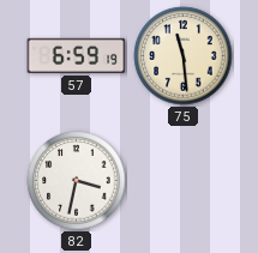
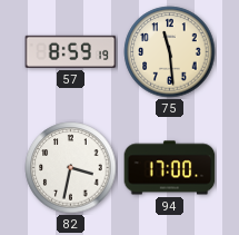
57: 6:59 -> 8:59 (71, 51)
94: none -> 17:00 (170, 168)
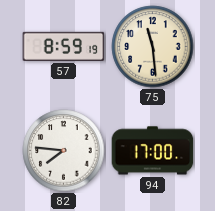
82: 3:32 -> 7:46 (64, 151)
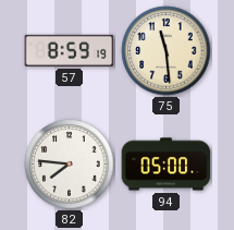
94: 17:00 -> 05:00 (167, 165)
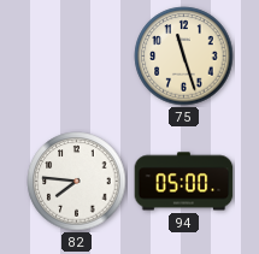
57: 8:59 -> none (70, 50)
75: 11:29 -> 11:27 (184, 57)
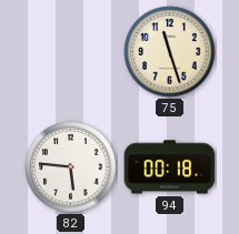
82: 7:46 -> 5:46 (71, 167)
94: 05:00 -> 00:18 (170, 167)
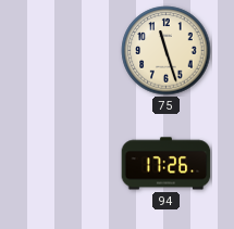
82: 5:46 -> none (71, 167)
94: 00:18 -> 17:26 (167, 164)
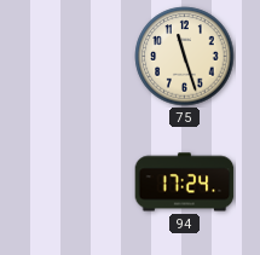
94: 17:26 -> 17:24 (185, 182)
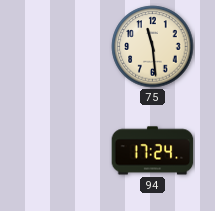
75: 11:27 -> 11:29 (153, 47)
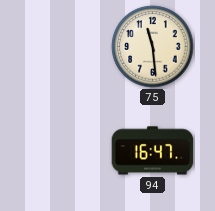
94: 17:24 -> 16:47 (153, 151)
